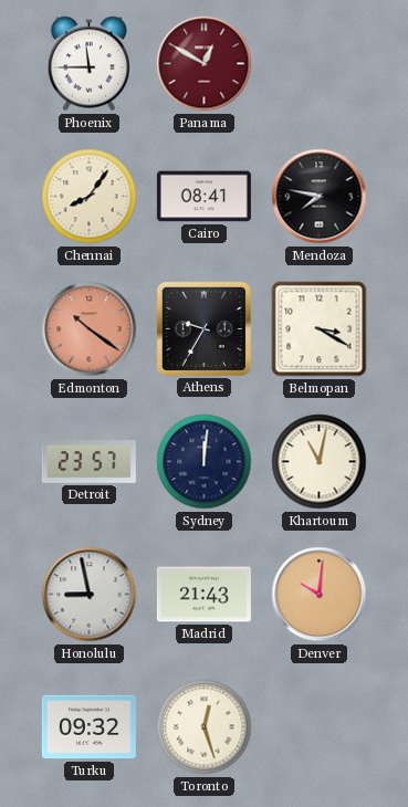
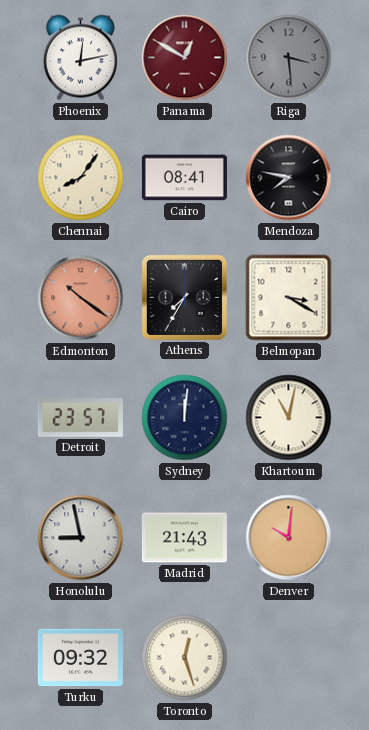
Phoenix: 11:45 -> 12:13 (80, 58)
Riga: none -> 3:29 (289, 58)
Athens: 9:35 -> 7:35 (184, 297)
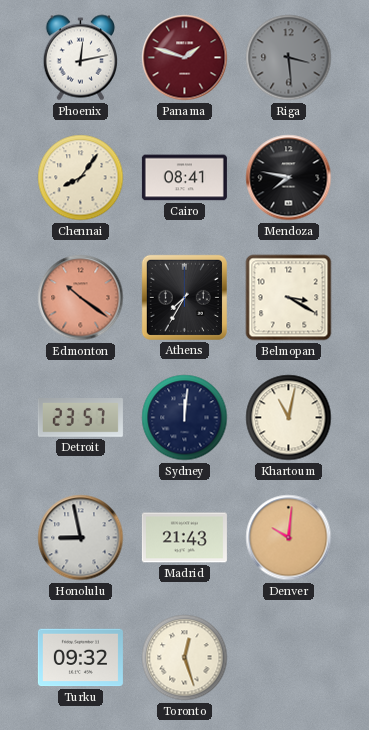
Panama: 12:50 -> 1:48 (185, 58)
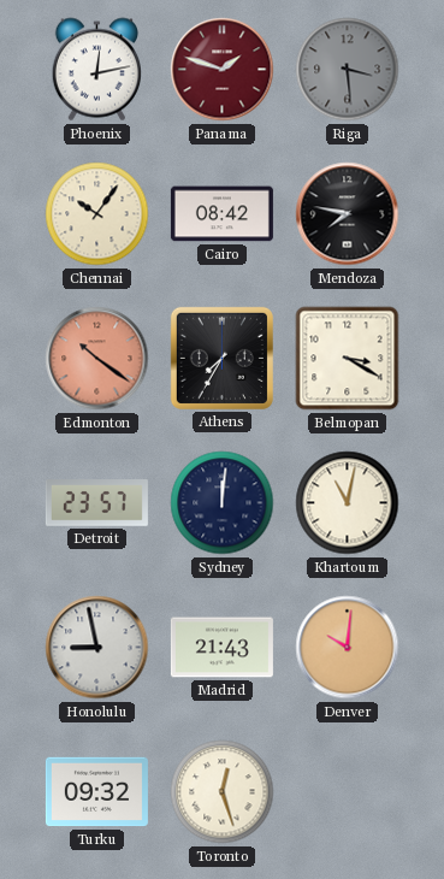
Chennai: 8:06 -> 10:06 (97, 214)
Cairo: 08:41 -> 08:42 (221, 214)
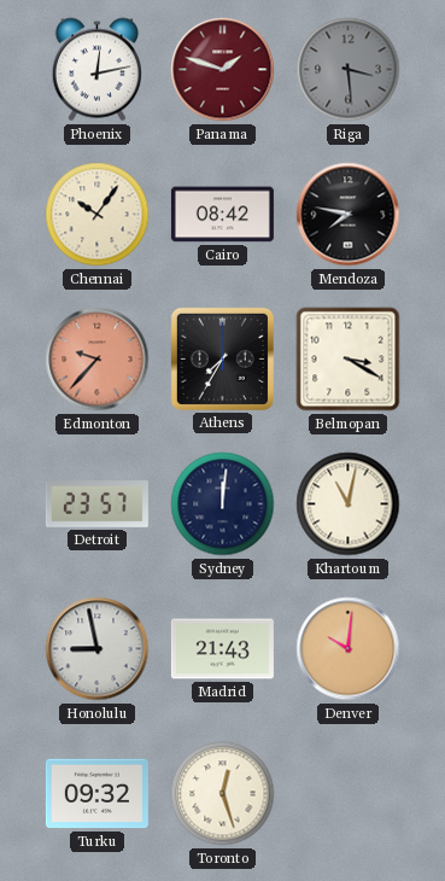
Edmonton: 10:21 -> 9:37 (98, 360)
